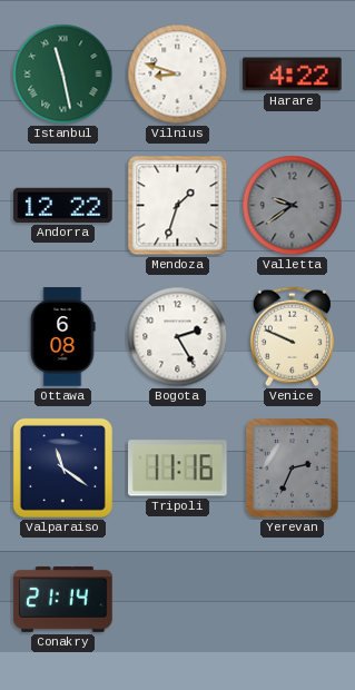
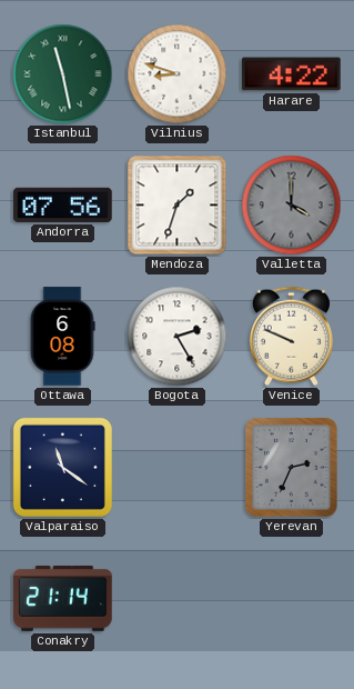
Andorra: 12:22 -> 07:56 (63, 204)
Valletta: 9:39 -> 4:00 (292, 206)
Tripoli: 11:16 -> none (178, 469)
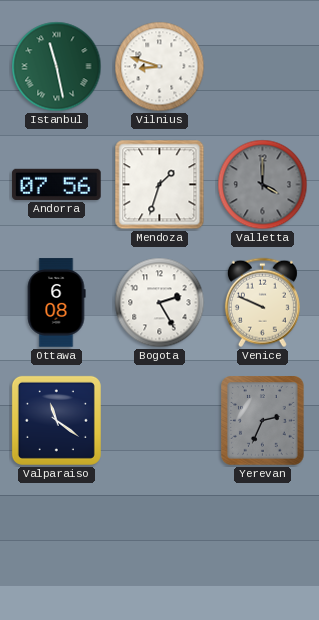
Harare: 4:22 -> none (292, 74)
Conakry: 21:14 -> none (63, 598)
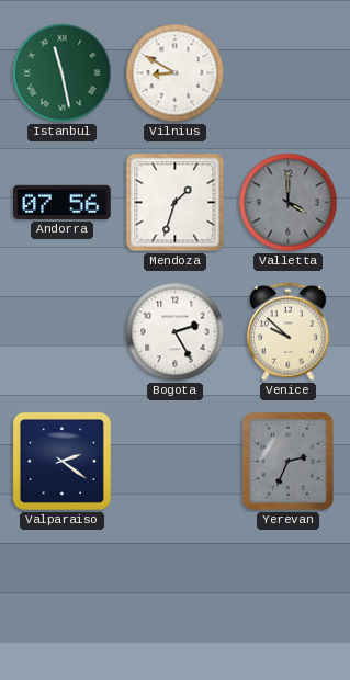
Vilnius: 8:48 -> 8:50 (176, 73)
Ottawa: 6:08 -> none (56, 303)
Venice: 9:49 -> 9:52 (287, 332)
Valparaiso: 11:21 -> 2:21 (61, 461)
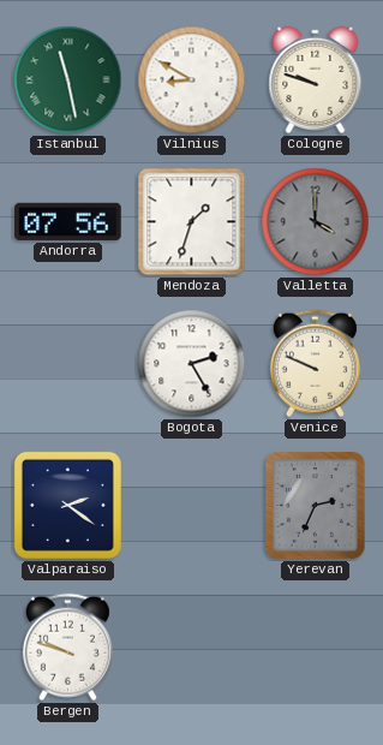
Cologne: none -> 9:48 (316, 79)
Venice: 9:52 -> 9:49 (315, 364)
Bergen: none -> 9:48 (67, 648)
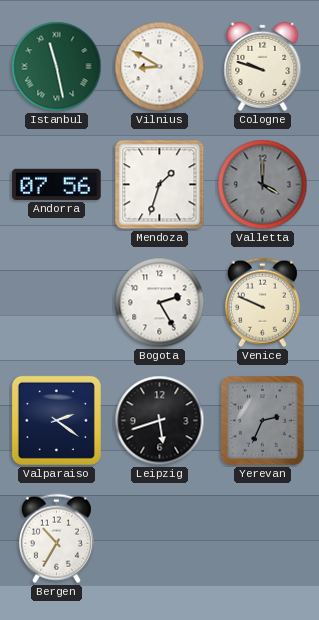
Leipzig: none -> 5:42 (160, 421)
Bergen: 9:48 -> 10:35 (56, 539)
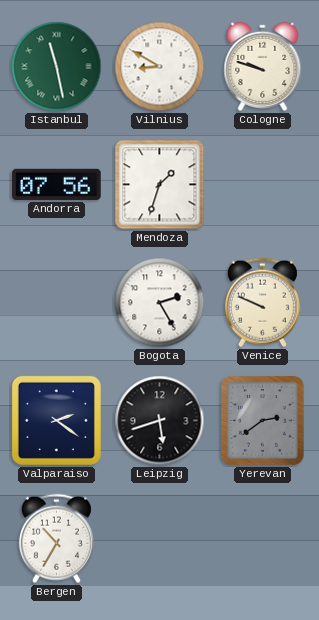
Valletta: 4:00 -> none (263, 185)
Yerevan: 2:34 -> 2:39 (263, 421)
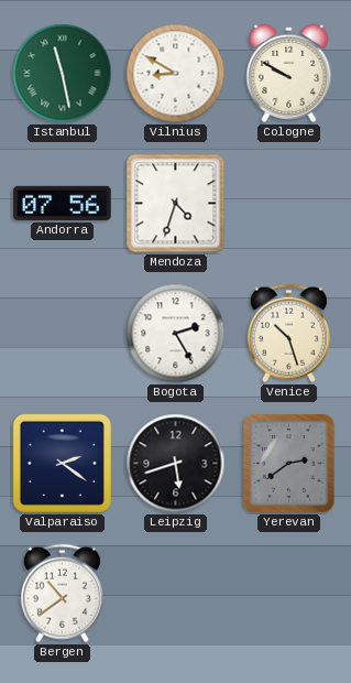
Cologne: 9:48 -> 9:50 (289, 73)
Mendoza: 1:33 -> 4:33 (176, 204)
Venice: 9:49 -> 10:27 (288, 334)
Bergen: 10:35 -> 10:39 (62, 594)
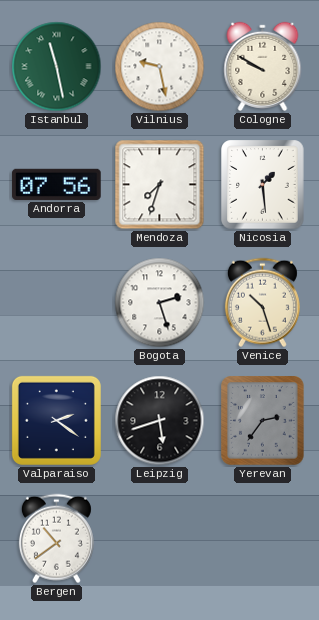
Vilnius: 8:50 -> 9:28 (160, 67)
Mendoza: 4:33 -> 7:33 (160, 185)
Nicosia: none -> 1:29 (263, 185)
Bogota: 2:25 -> 2:27 (160, 303)
Yerevan: 2:39 -> 2:36 (263, 421)
